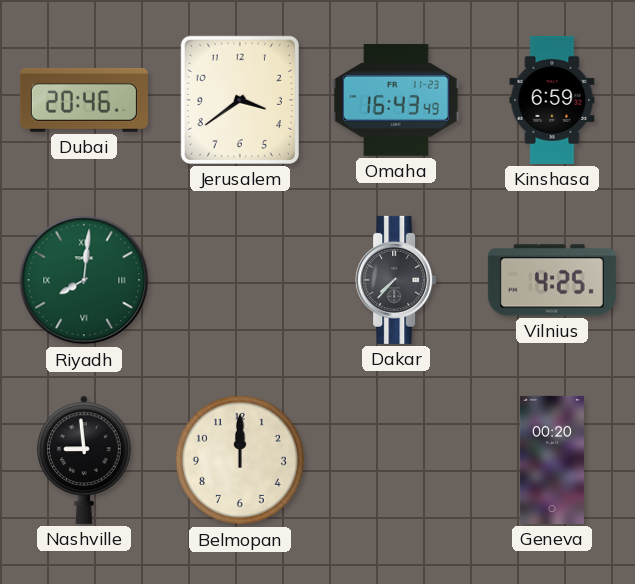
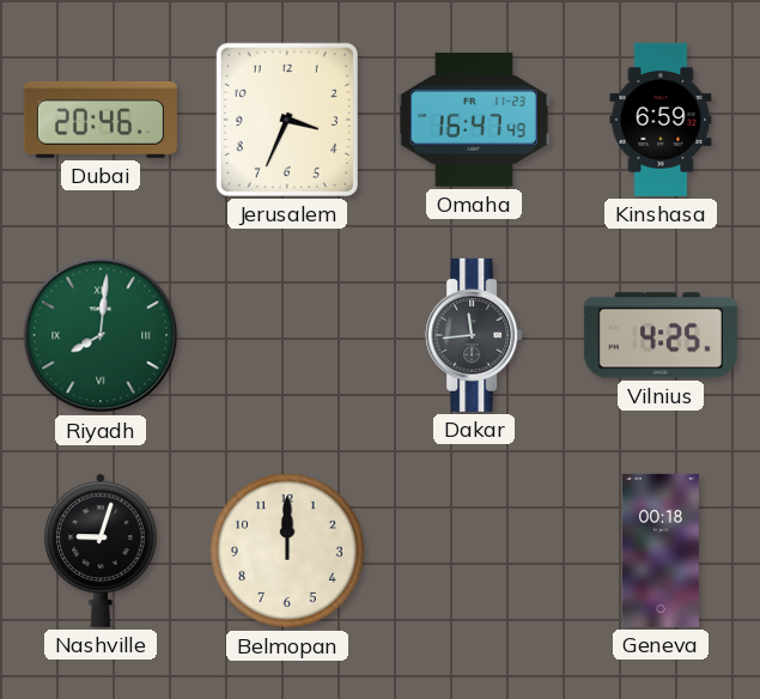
Jerusalem: 3:39 -> 3:34 (287, 120)
Omaha: 16:43 -> 16:47 (474, 120)
Dakar: 7:37 -> 11:44 (474, 335)
Nashville: 8:59 -> 9:03 (101, 551)
Geneva: 00:20 -> 00:18 (661, 551)
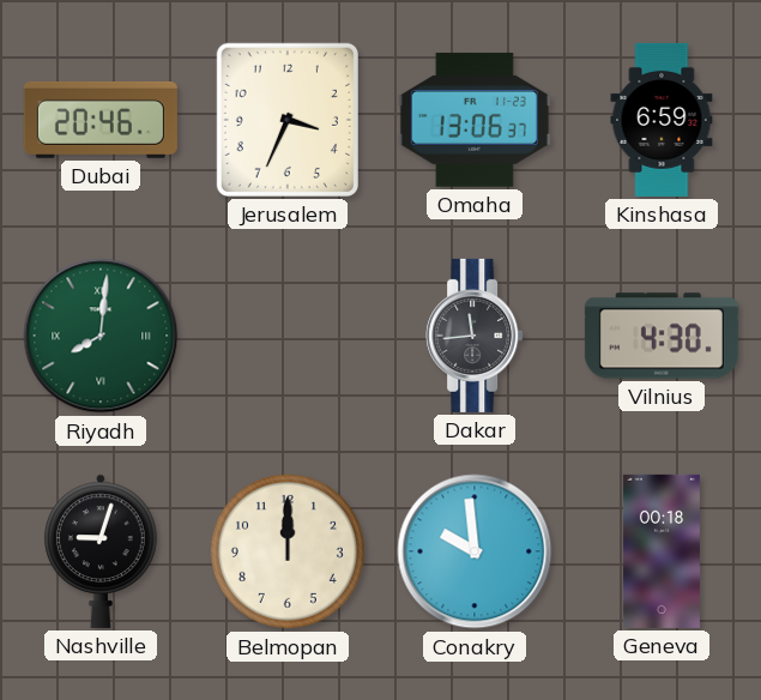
Omaha: 16:47 -> 13:06 (475, 120)
Vilnius: 4:25 -> 4:30 (662, 336)
Conakry: none -> 9:59 (475, 551)
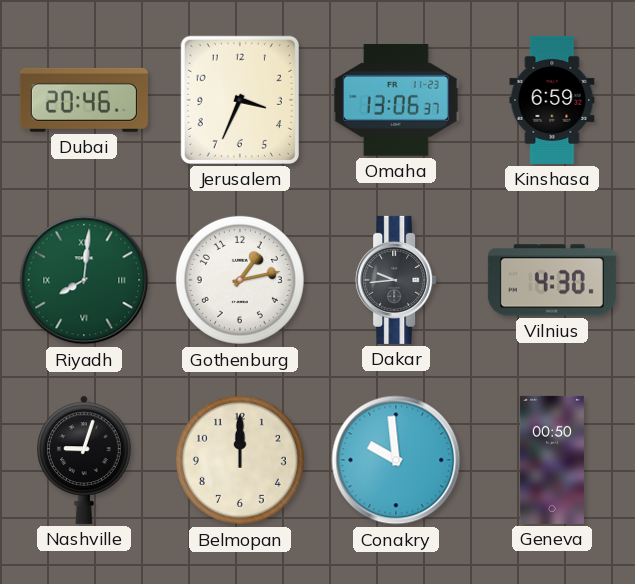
Gothenburg: none -> 1:13 (240, 280)
Dakar: 11:44 -> 9:44 (396, 280)
Geneva: 00:18 -> 00:50 (552, 460)
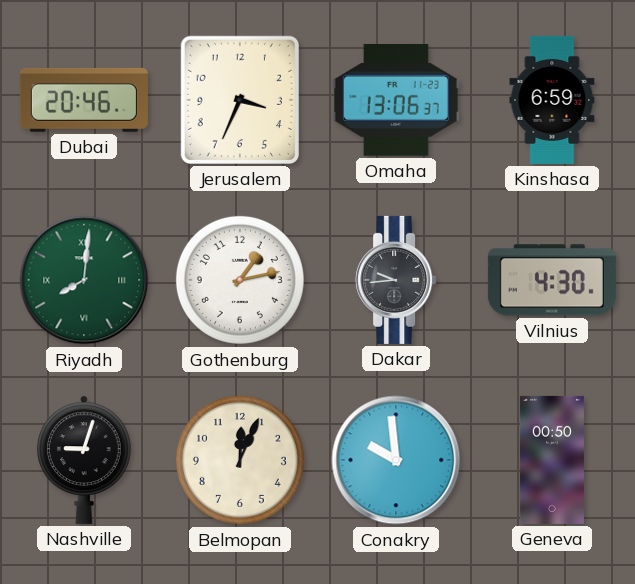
Belmopan: 12:00 -> 12:04 (240, 460)
